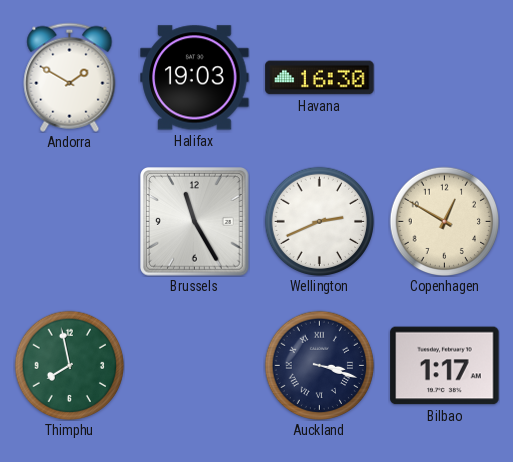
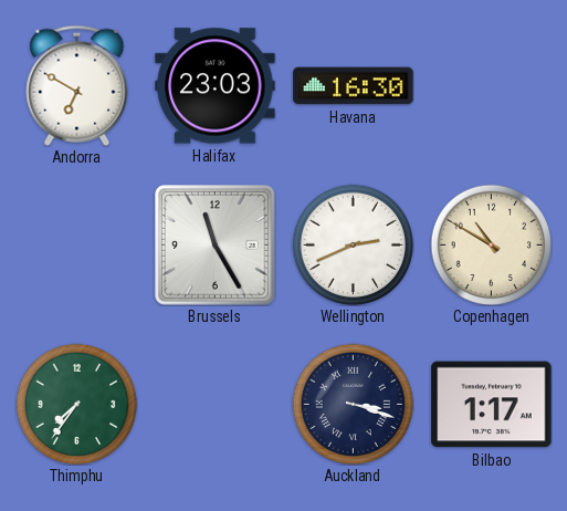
Andorra: 1:50 -> 6:50 (77, 85)
Halifax: 19:03 -> 23:03 (216, 86)
Copenhagen: 12:50 -> 10:50 (491, 244)
Thimphu: 7:58 -> 7:36 (76, 404)
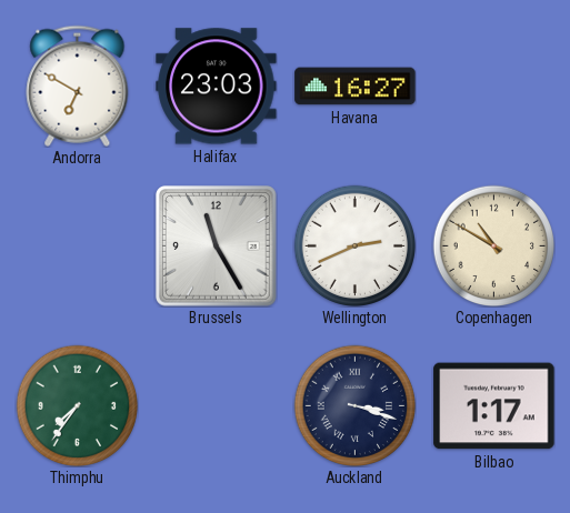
Havana: 16:30 -> 16:27 (356, 87)
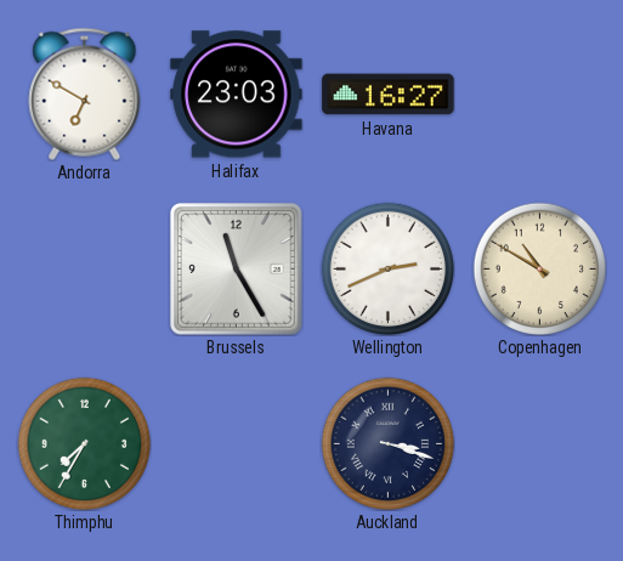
Thimphu: 7:36 -> 7:35 (84, 443)
Bilbao: 1:17 -> none (494, 406)
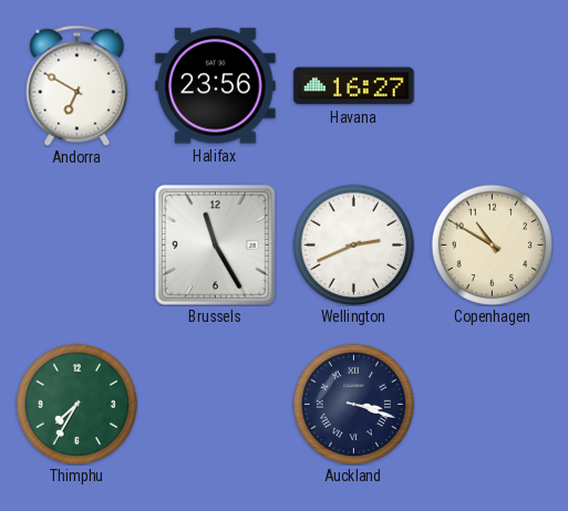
Halifax: 23:03 -> 23:56 (216, 86)
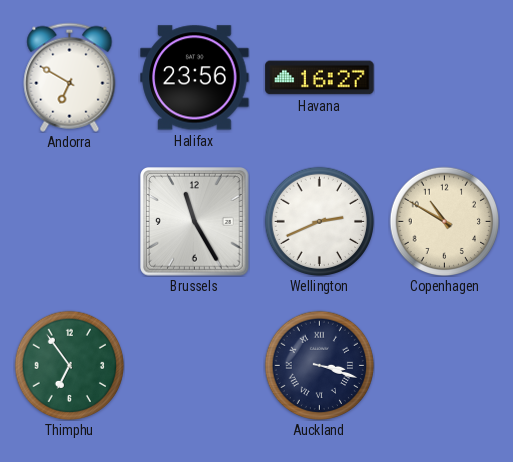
Thimphu: 7:35 -> 6:54 (69, 365)
